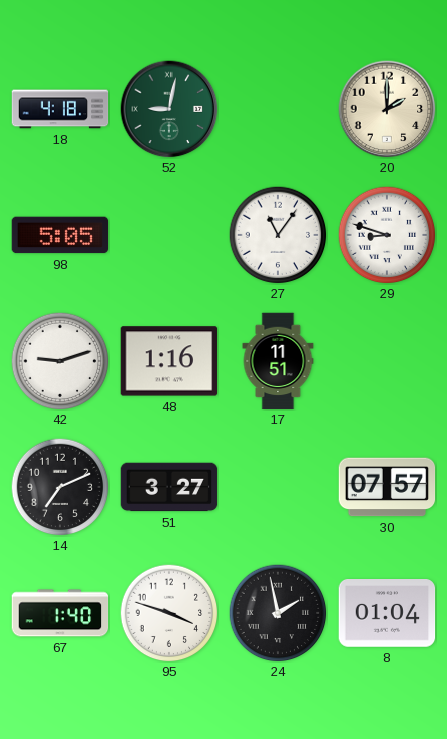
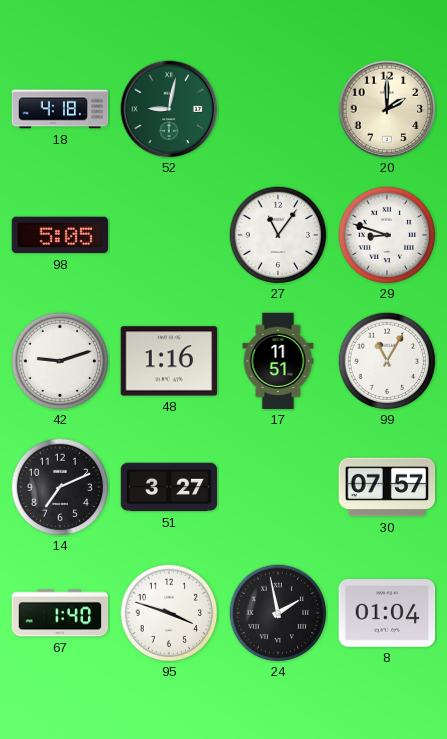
99: none -> 11:05 (387, 361)
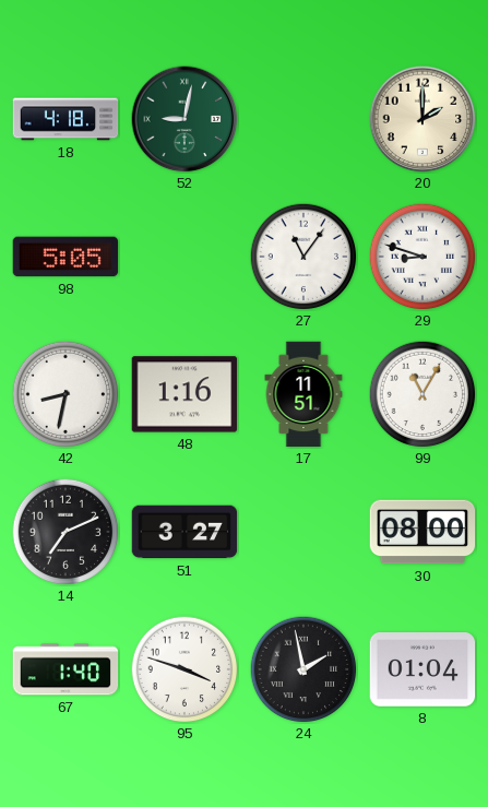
42: 9:12 -> 8:32 (66, 394)
30: 07:57 -> 08:00 (422, 532)
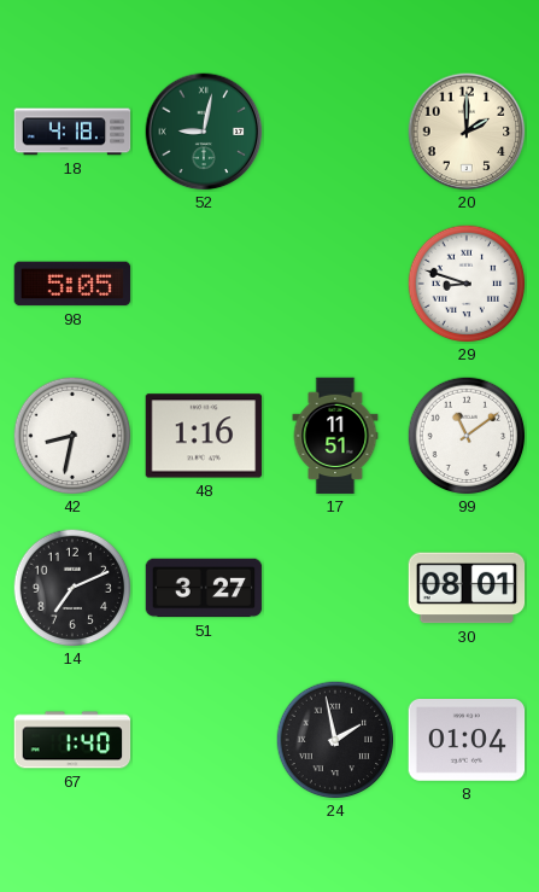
27: 11:06 -> none (303, 257)
99: 11:05 -> 11:09 (467, 436)
30: 08:00 -> 08:01 (467, 588)
95: 3:48 -> none (185, 669)
